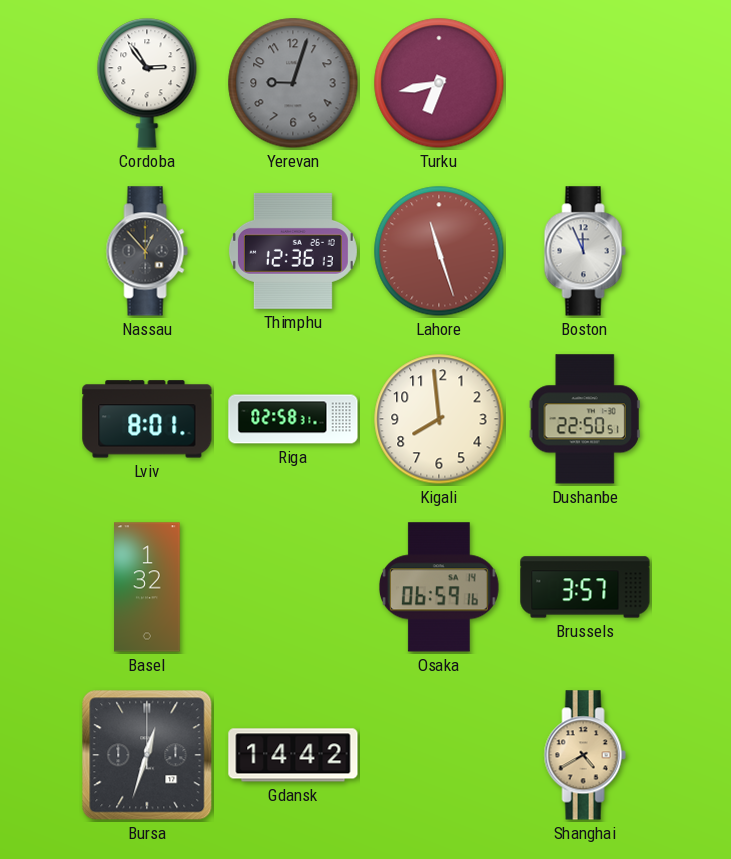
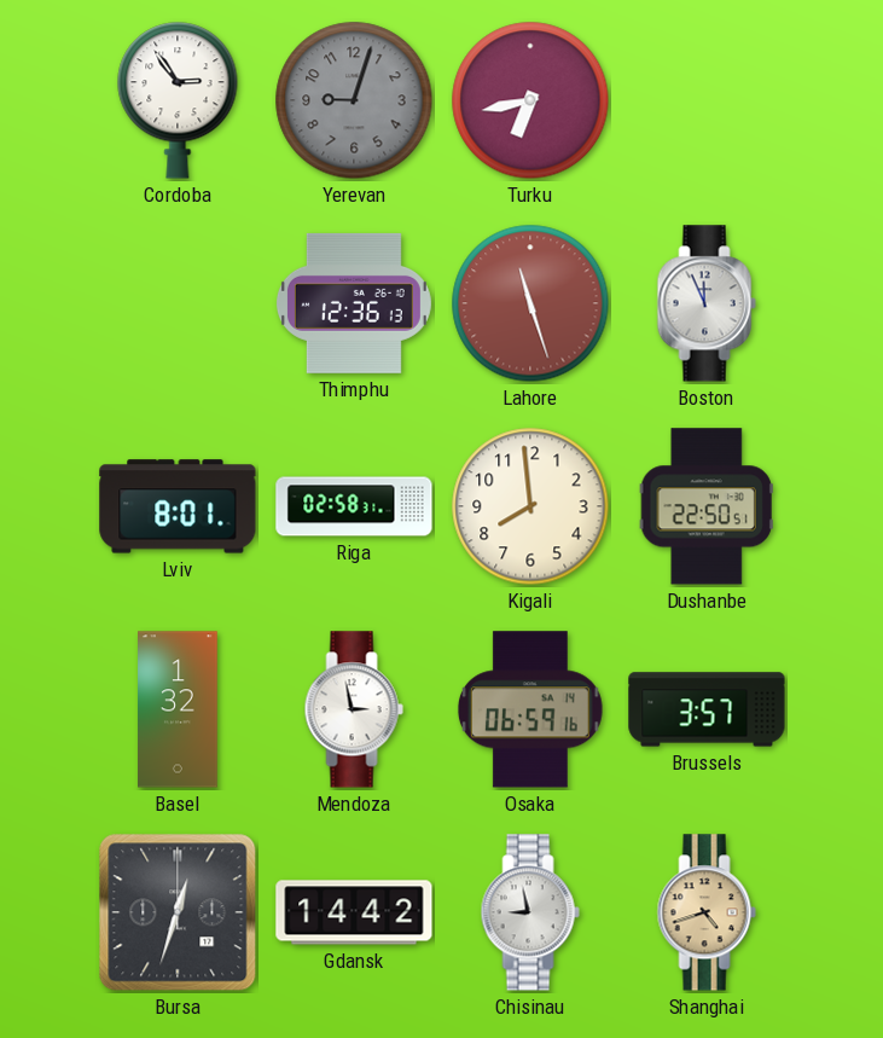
Nassau: 12:53 -> none (147, 251)
Mendoza: none -> 2:58 (354, 709)
Chisinau: none -> 8:58 (530, 912)
Shanghai: 4:40 -> 4:42 (707, 912)
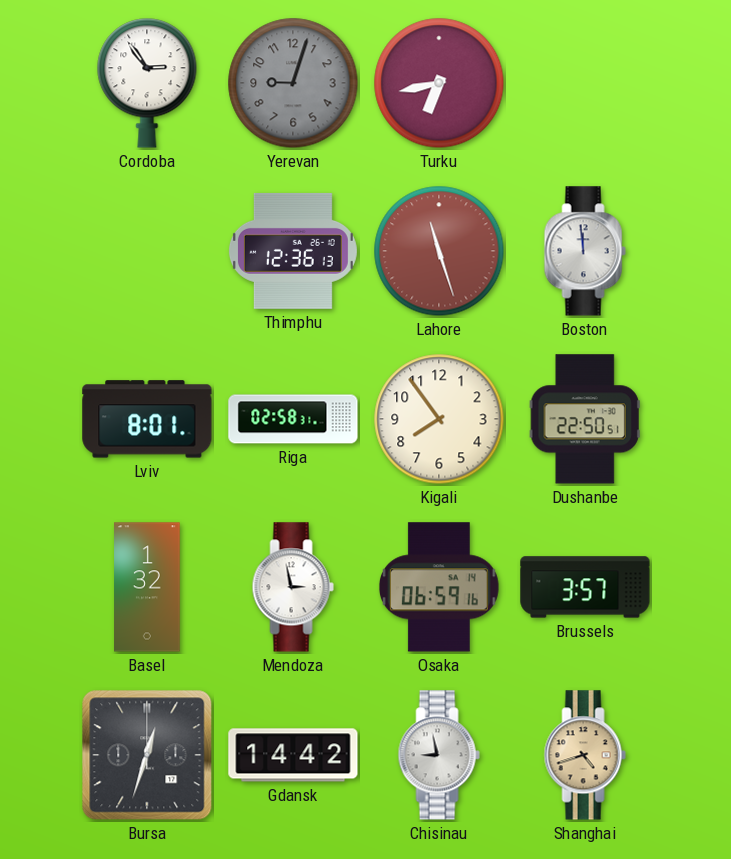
Boston: 11:56 -> 11:59 (585, 251)
Kigali: 7:59 -> 7:54 (439, 419)
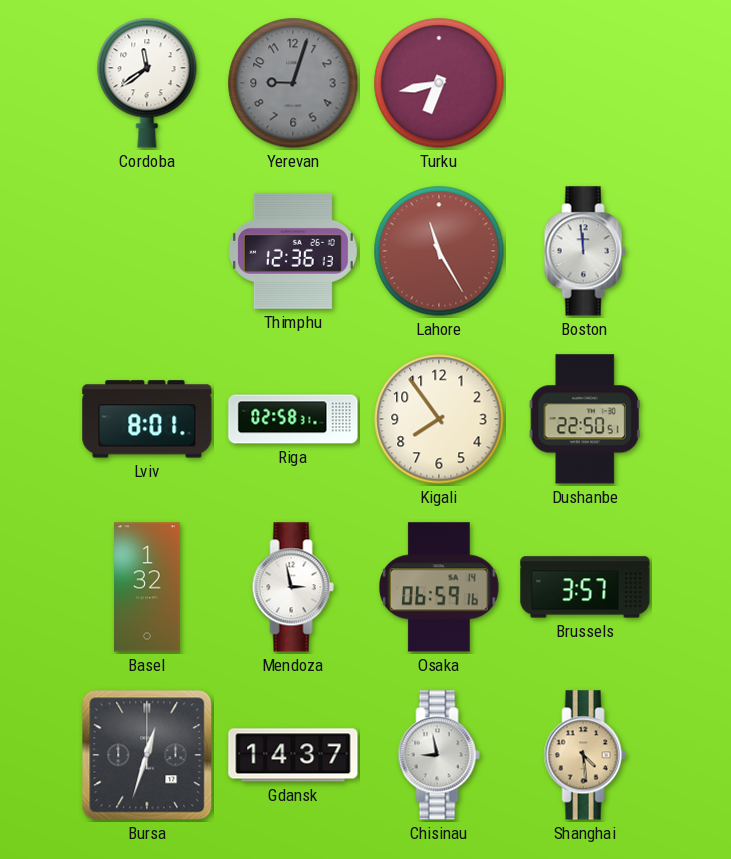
Cordoba: 2:54 -> 11:39 (147, 83)
Lahore: 11:27 -> 11:25 (439, 251)
Gdansk: 14:42 -> 14:37 (293, 755)
Shanghai: 4:42 -> 4:29 (585, 755)
